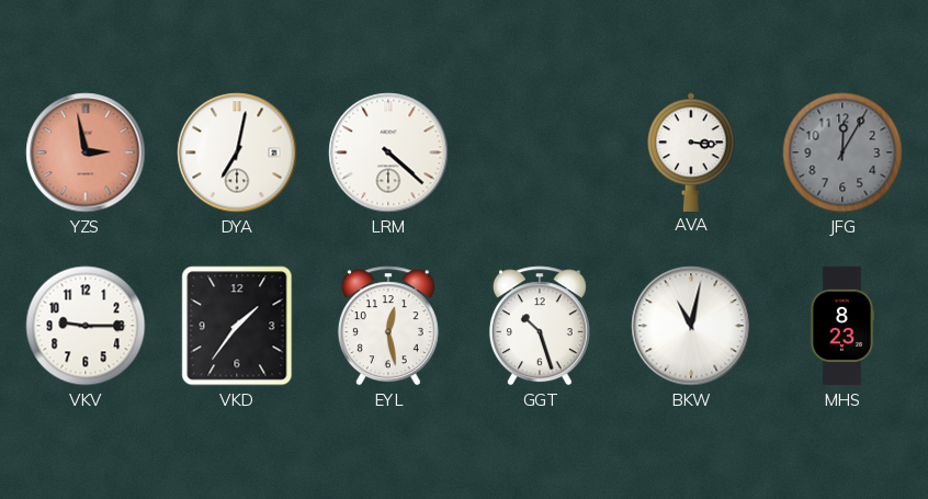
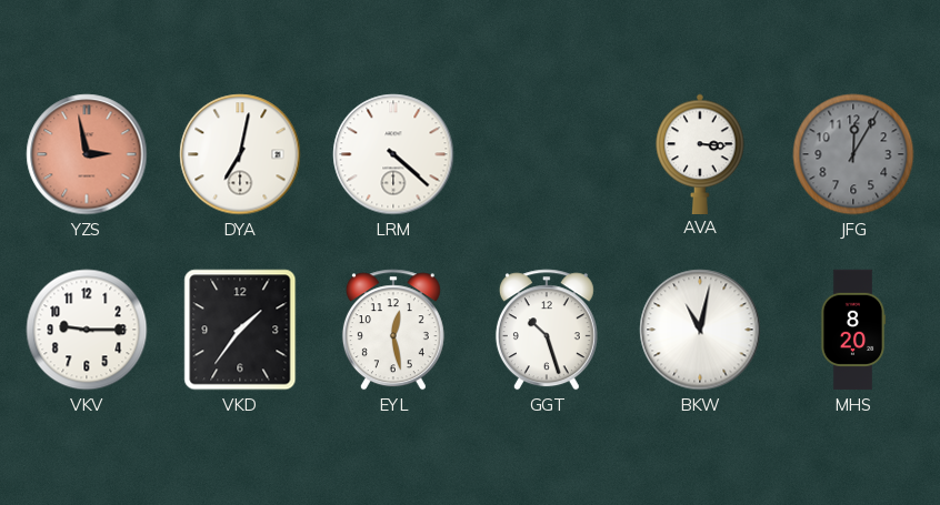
MHS: 8:23 -> 8:20 (853, 330)
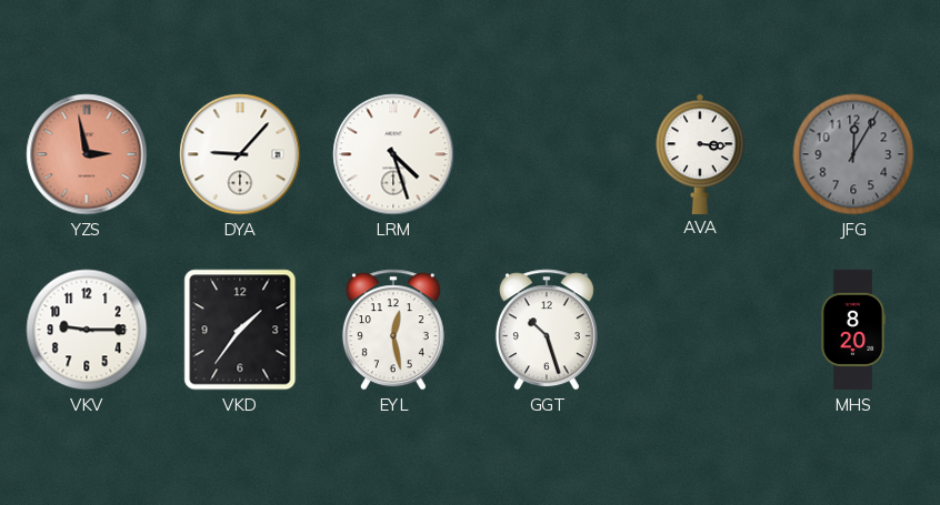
DYA: 7:02 -> 9:07 (240, 154)
LRM: 4:22 -> 4:27 (393, 154)
BKW: 11:02 -> none (700, 330)
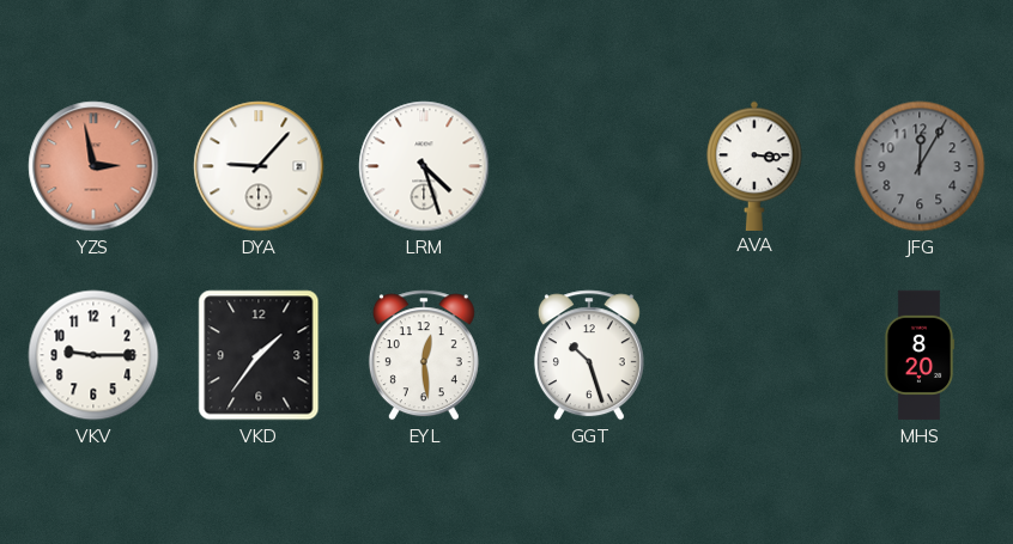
EYL: 12:28 -> 12:29 (424, 355)
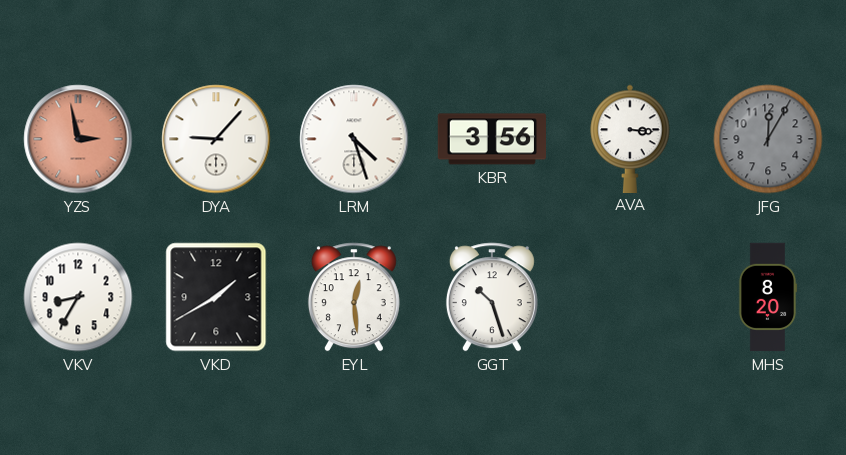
KBR: none -> 3:56 (491, 139)
VKV: 9:15 -> 8:35 (78, 297)
VKD: 1:36 -> 1:40 (216, 297)
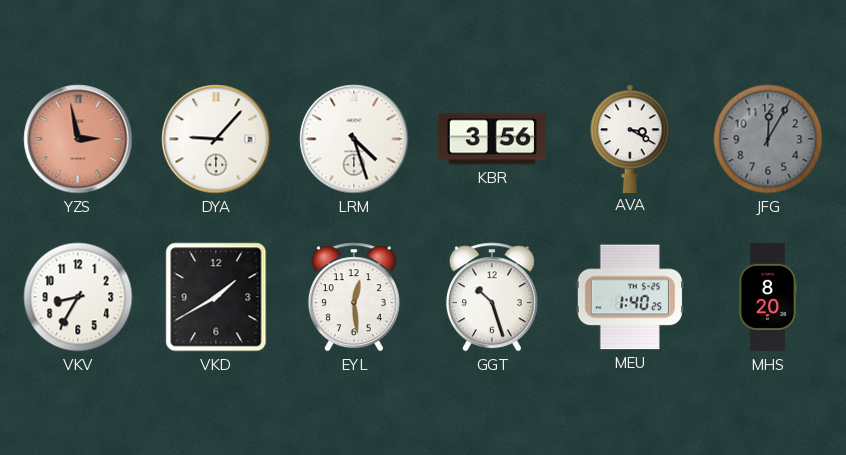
AVA: 3:16 -> 3:20 (630, 138)
MEU: none -> 1:40 (630, 297)
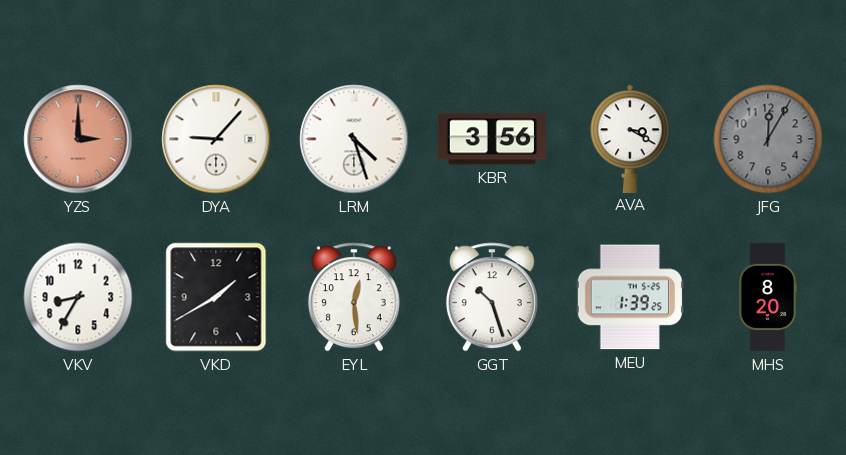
YZS: 2:58 -> 3:00 (78, 139)
MEU: 1:40 -> 1:39 (630, 297)
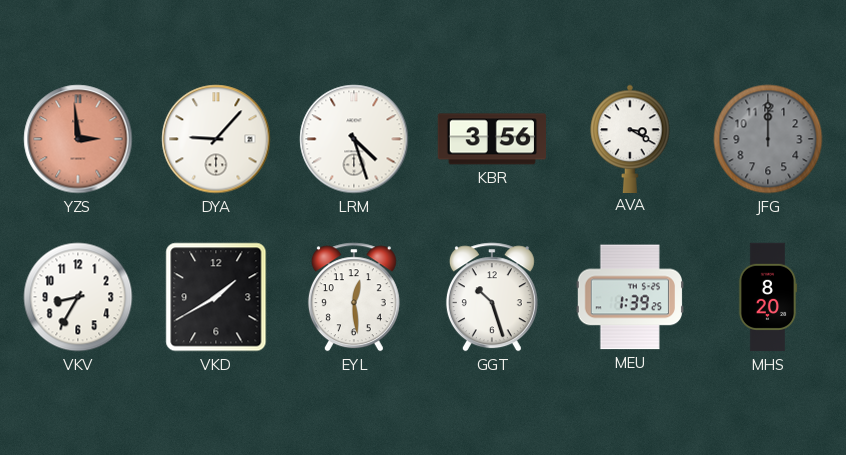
YZS: 3:00 -> 2:59 (78, 139)
JFG: 12:05 -> 12:00 (768, 139)
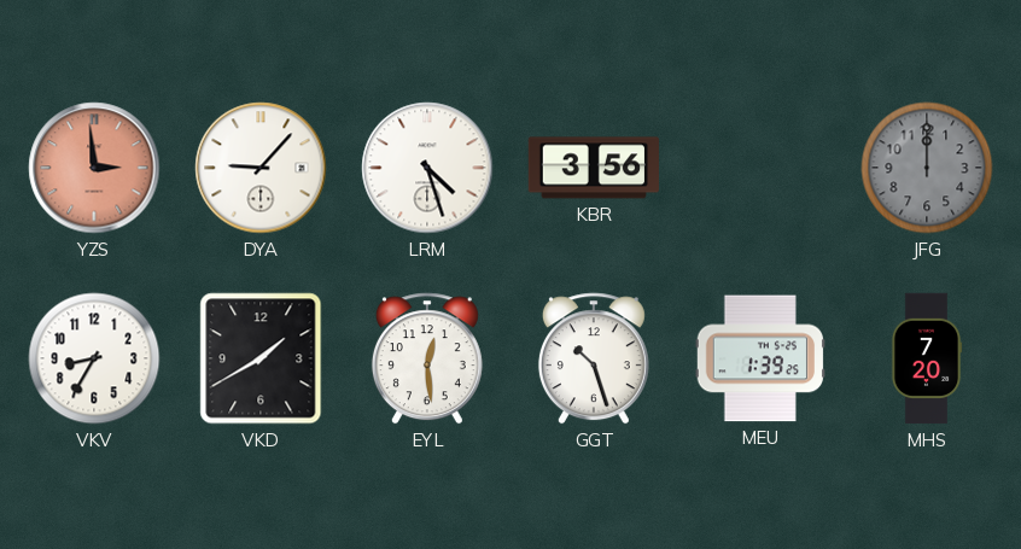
AVA: 3:20 -> none (630, 138)
MHS: 8:20 -> 7:20 (927, 358)
